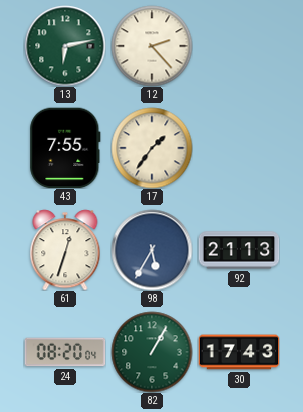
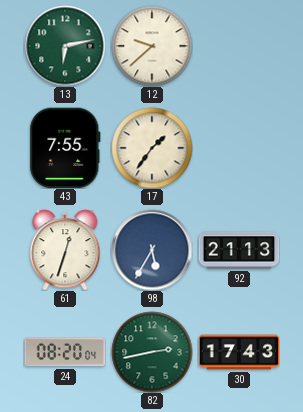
12: 2:23 -> 9:38 (152, 46)
82: 1:05 -> 2:43 (152, 352)
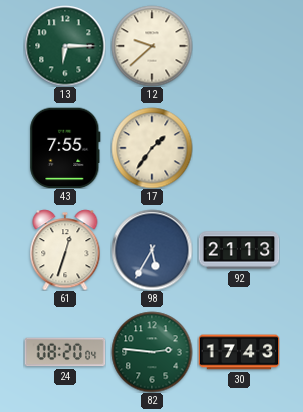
13: 6:13 -> 6:15 (65, 46)
82: 2:43 -> 2:46 (152, 352)
